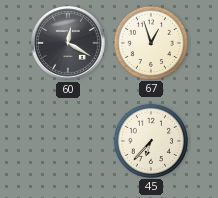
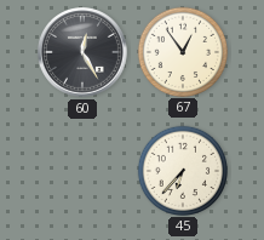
60: 12:20 -> 12:25 (84, 53)
67: 12:57 -> 12:54 (182, 51)
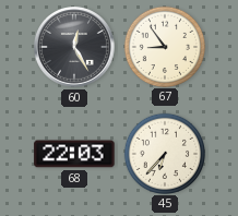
67: 12:54 -> 8:54 (164, 46)
68: none -> 22:03 (74, 154)
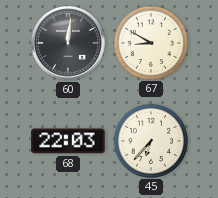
60: 12:25 -> 12:01 (69, 44)
67: 8:54 -> 8:50 (150, 42)
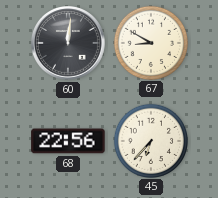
68: 22:03 -> 22:56 (68, 141)
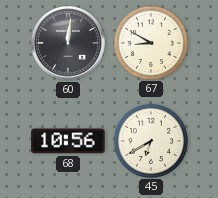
68: 22:56 -> 10:56 (68, 141)
45: 6:37 -> 6:40 (150, 140)
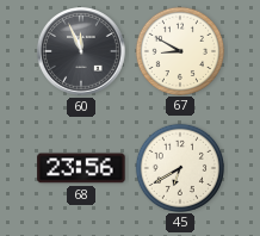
60: 12:01 -> 11:56 (82, 52)
68: 10:56 -> 23:56 (81, 168)
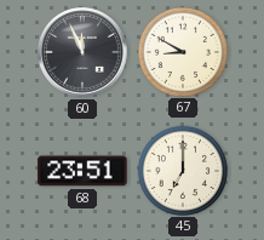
68: 23:56 -> 23:51 (82, 171)
45: 6:40 -> 7:00 (182, 170)
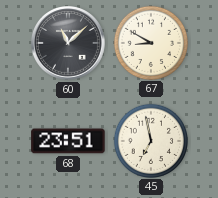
60: 11:56 -> 11:08 (69, 44)
45: 7:00 -> 6:58 (150, 140)
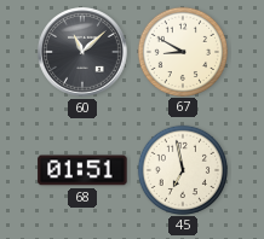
68: 23:51 -> 01:51 (82, 170)
